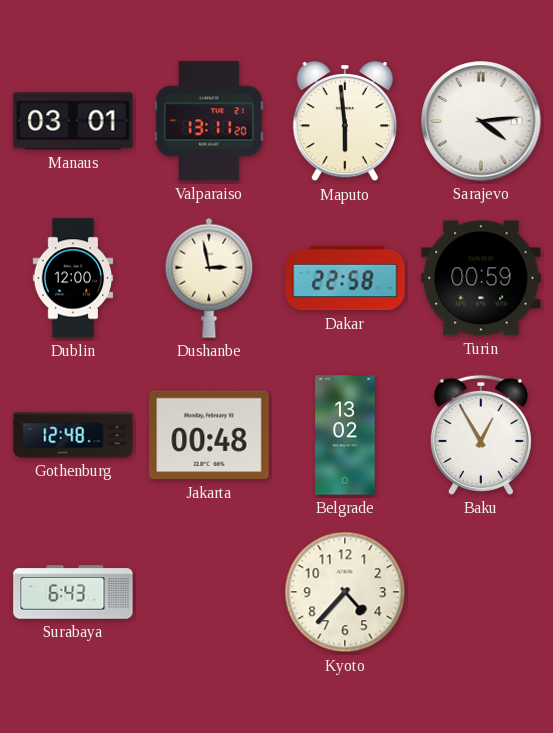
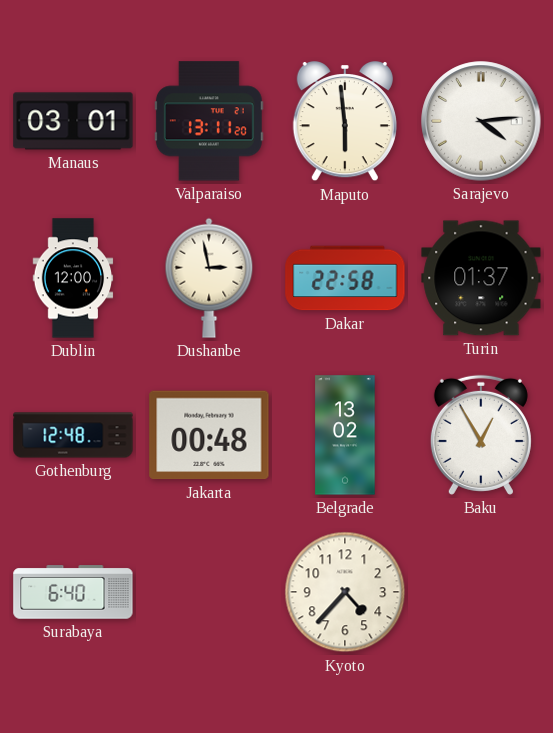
Turin: 00:59 -> 01:37 (481, 278)
Surabaya: 6:43 -> 6:40 (73, 592)
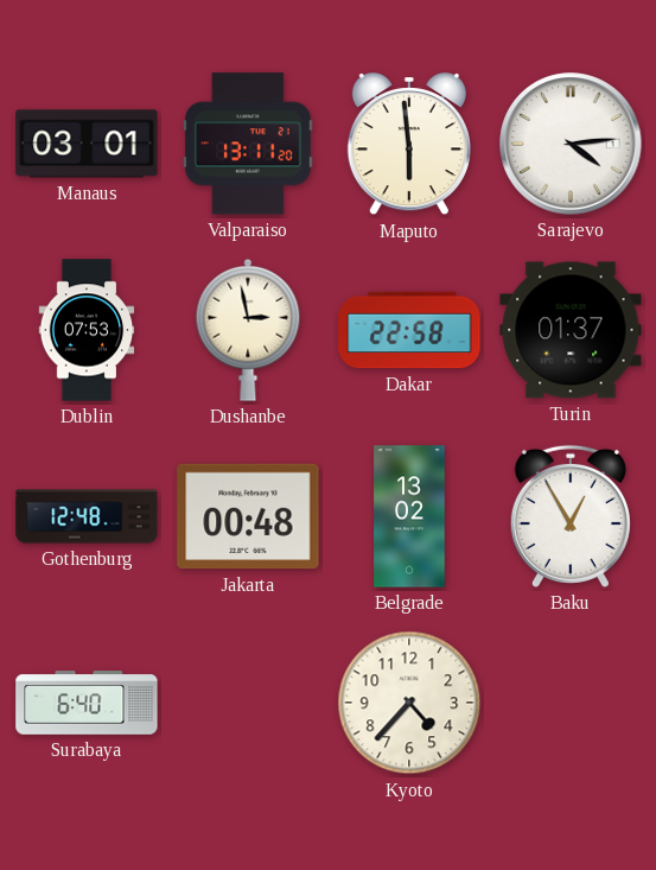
Dublin: 12:00 -> 07:53 (87, 330)
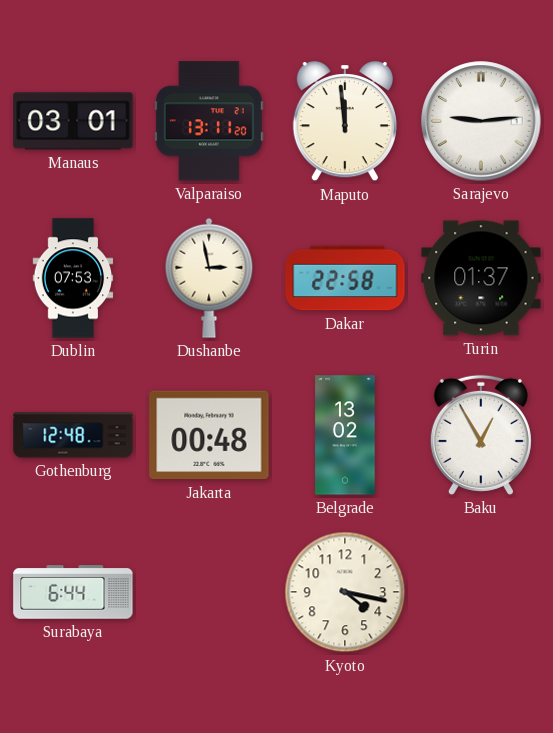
Maputo: 5:59 -> 11:59 (345, 122)
Sarajevo: 4:14 -> 9:14 (481, 121)
Surabaya: 6:40 -> 6:44 (73, 592)
Kyoto: 4:37 -> 4:17 (345, 592)
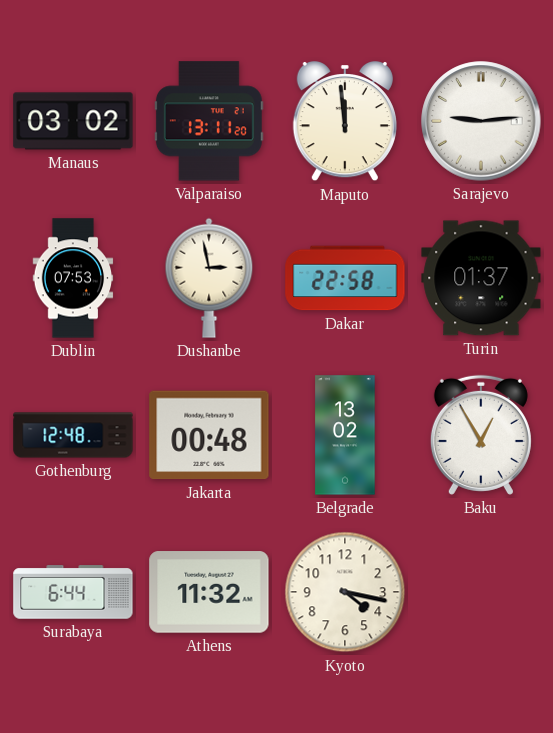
Manaus: 03:01 -> 03:02 (73, 121)
Athens: none -> 11:32 (209, 592)
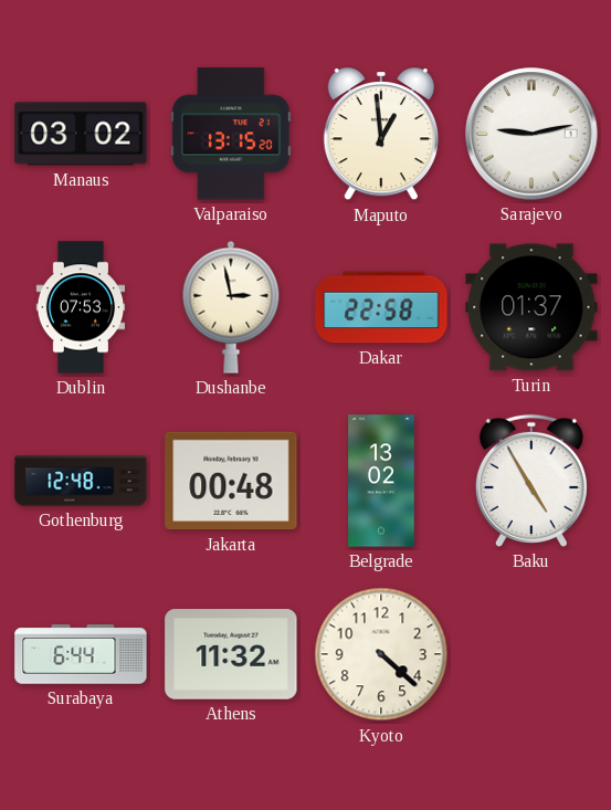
Valparaiso: 13:11 -> 13:15 (231, 134)
Maputo: 11:59 -> 12:59 (381, 135)
Sarajevo: 9:14 -> 9:13 (531, 134)
Baku: 12:55 -> 4:55 (531, 481)
Kyoto: 4:17 -> 4:22 (381, 654)
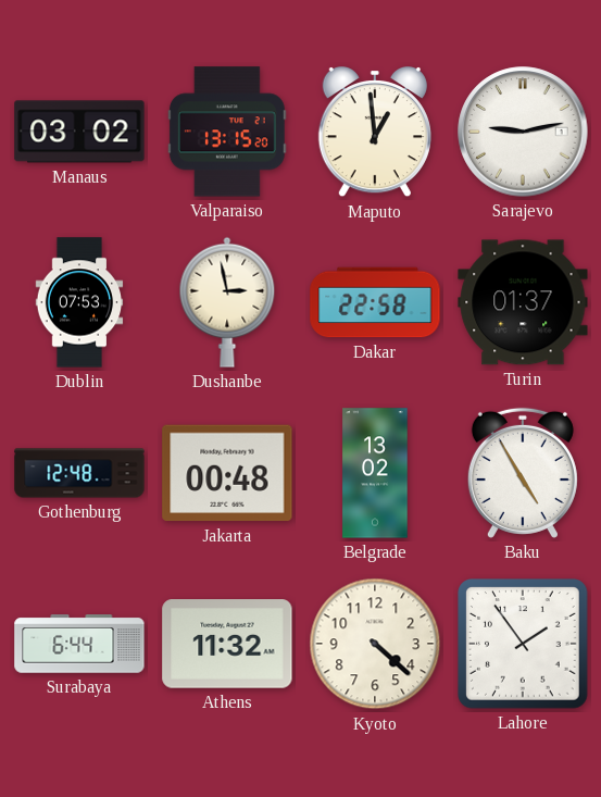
Lahore: none -> 1:54 (524, 645)
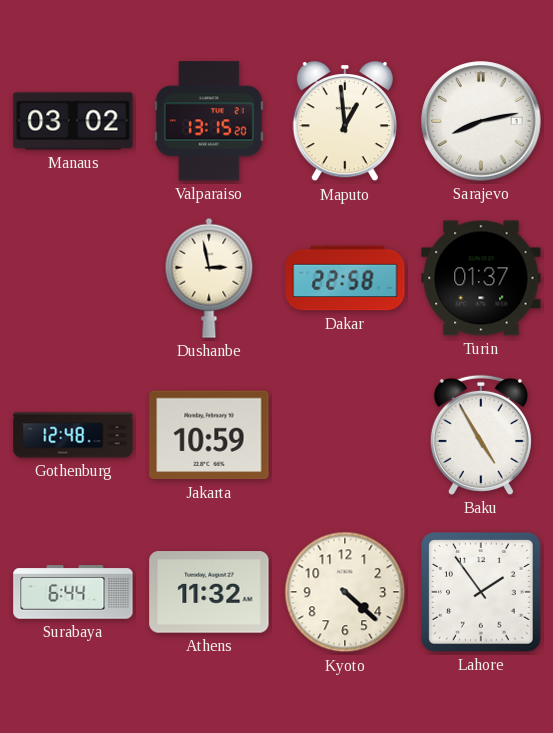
Sarajevo: 9:13 -> 8:13 (481, 121)
Dublin: 07:53 -> none (79, 302)
Jakarta: 00:48 -> 10:59 (209, 435)
Belgrade: 13:02 -> none (375, 473)
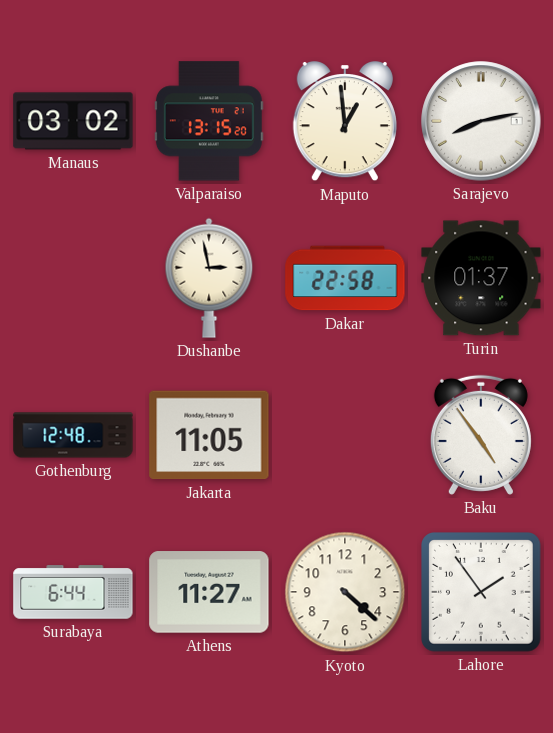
Jakarta: 10:59 -> 11:05 (209, 435)
Baku: 4:55 -> 4:54 (481, 435)
Athens: 11:32 -> 11:27 (209, 592)
